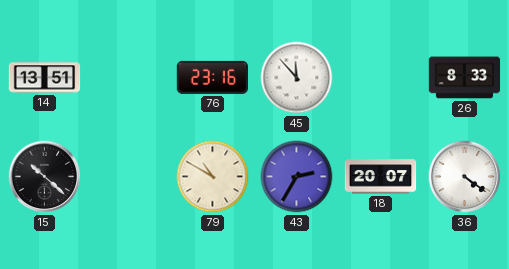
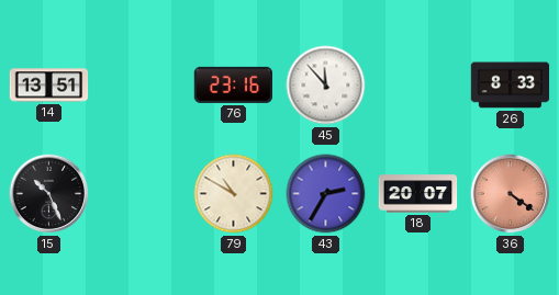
15: 10:22 -> 10:26 (49, 194)
36 dial: white -> salmon (511, 194)
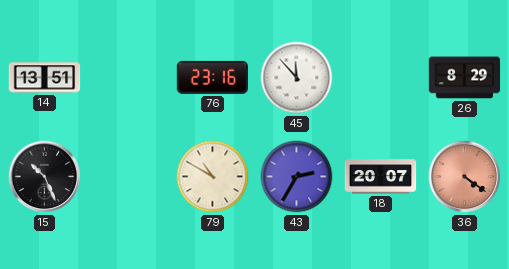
26: 8:33 -> 8:29 (465, 78)
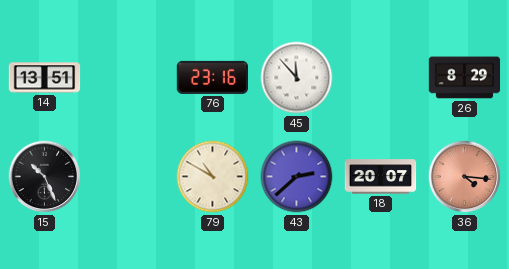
43: 2:35 -> 2:38 (297, 177)
36: 4:21 -> 4:16 (465, 177)
